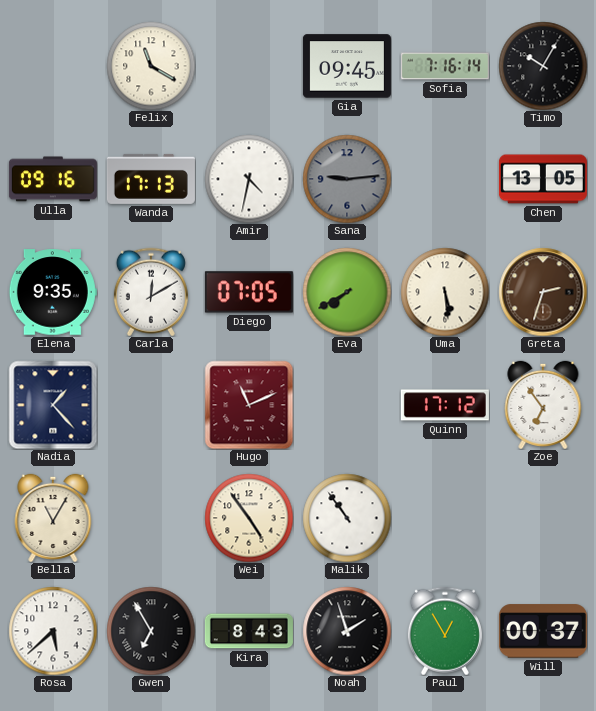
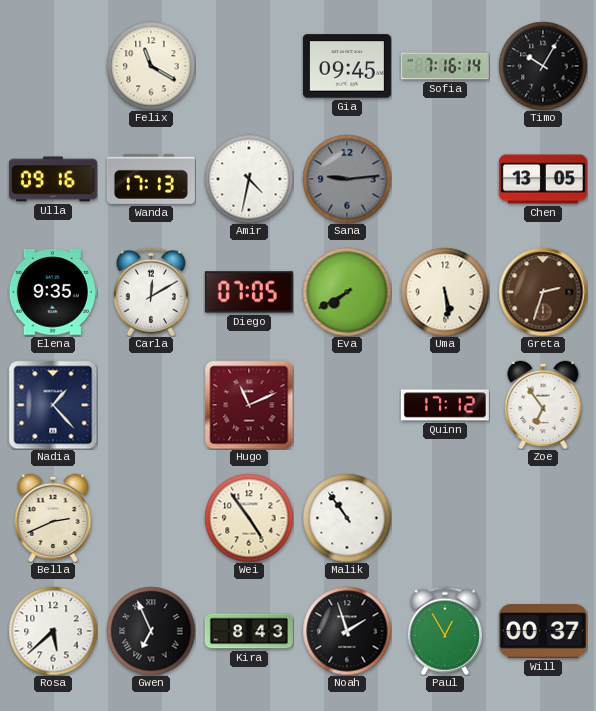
Bella: 11:05 -> 2:41 (53, 517)
Gwen: 6:55 -> 6:56 (151, 631)
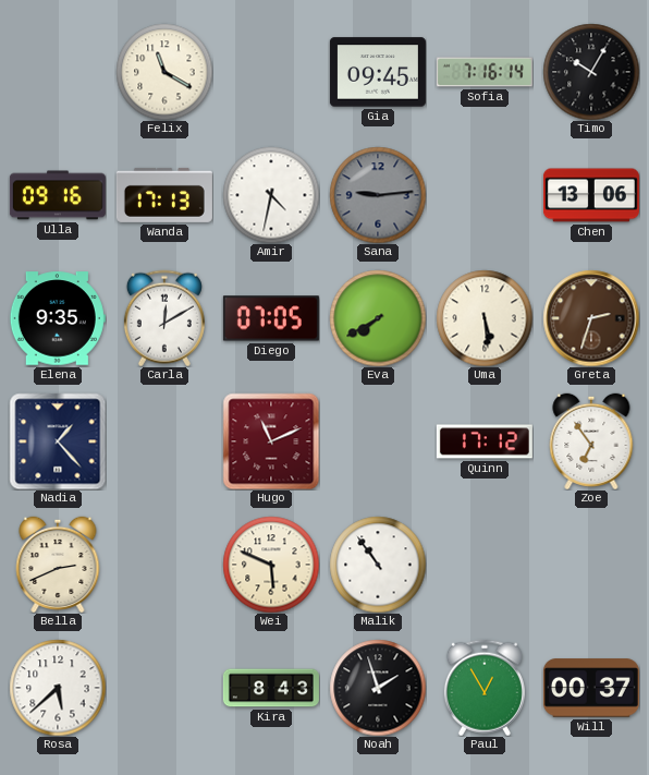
Chen: 13:05 -> 13:06 (591, 195)
Wei: 4:54 -> 5:49 (271, 565)
Gwen: 6:56 -> none (151, 631)
